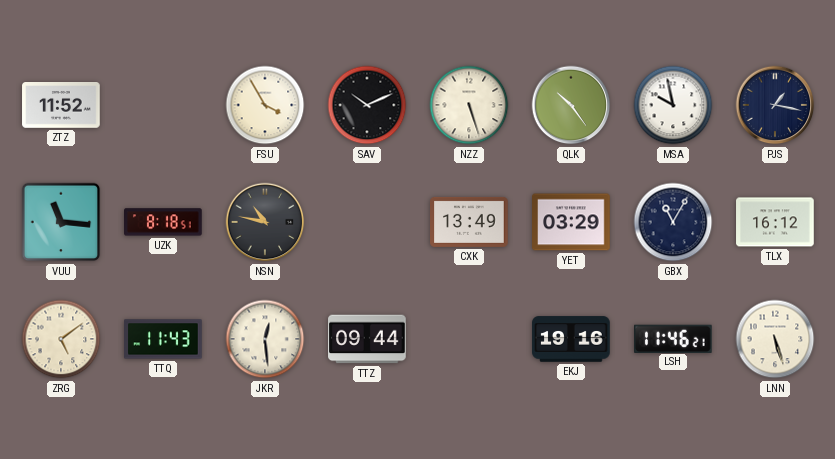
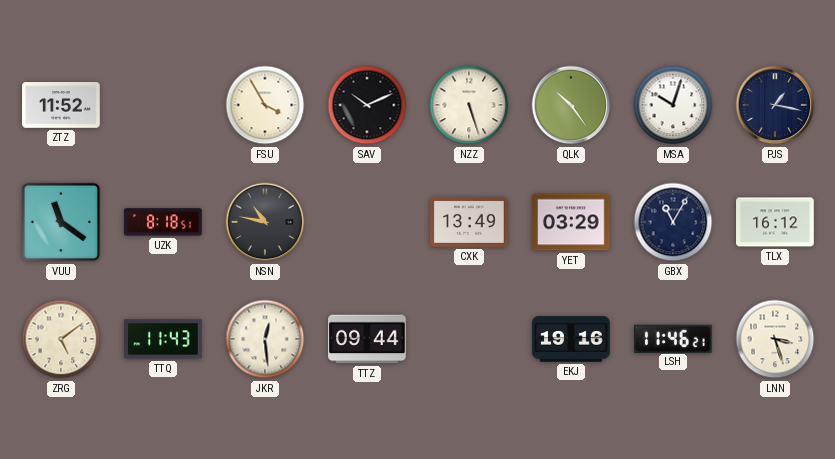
MSA: 9:58 -> 10:03 (673, 105)
VUU: 11:16 -> 11:21 (61, 222)
LNN: 5:27 -> 3:27 (775, 339)
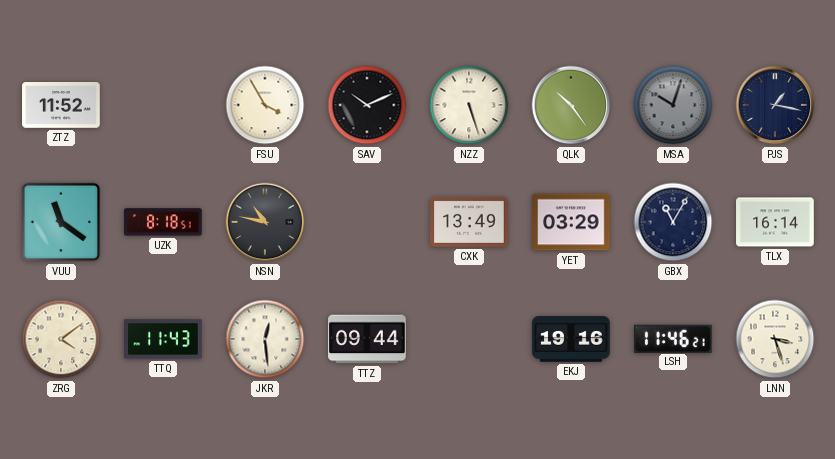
MSA dial: white -> grey (673, 105)
TLX: 16:12 -> 16:14 (775, 222)
ZRG: 5:09 -> 4:09 (61, 339)
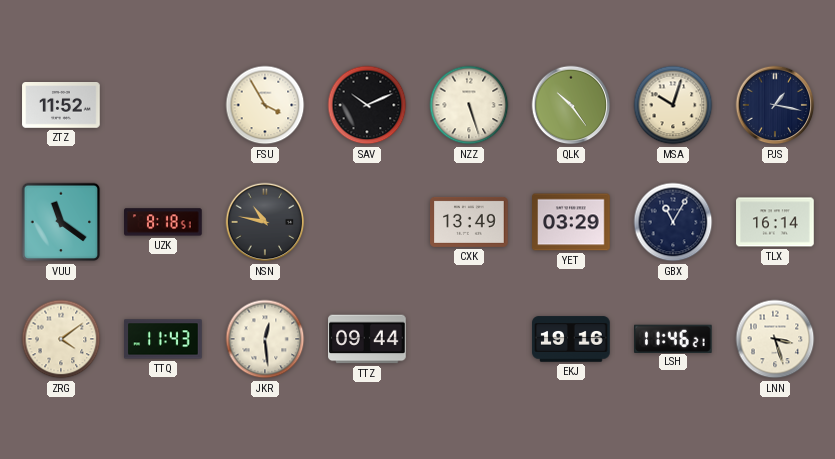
MSA dial: grey -> cream (673, 105)
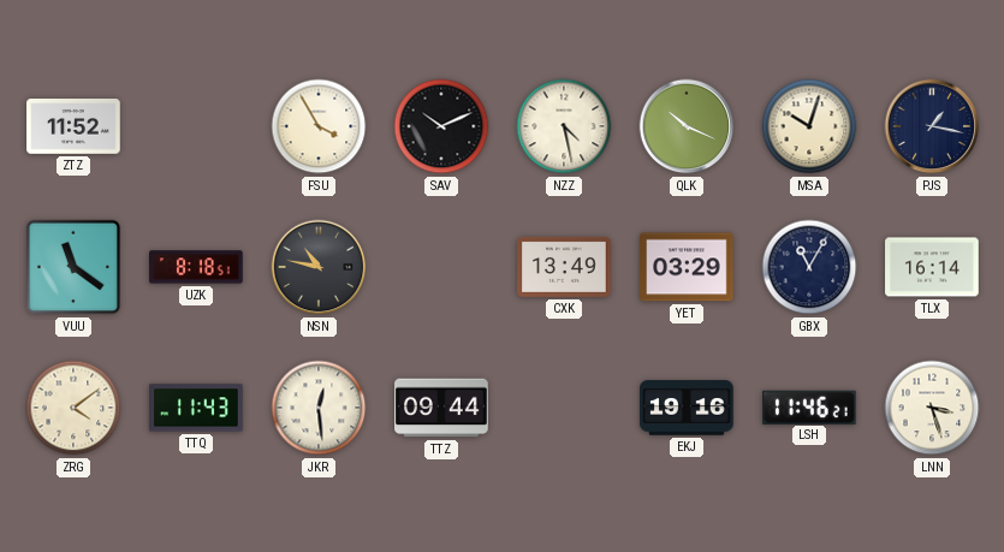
NZZ: 5:27 -> 4:28 (564, 126)
QLK: 10:24 -> 10:19 (687, 126)
